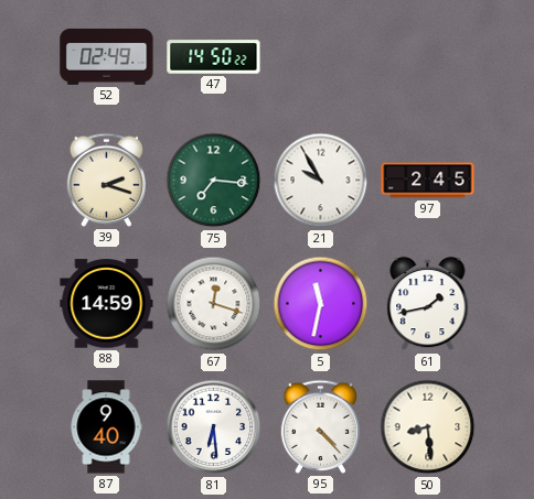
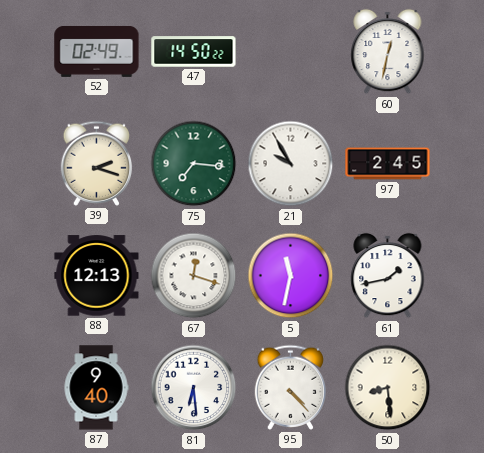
60: none -> 12:32 (388, 52)
88: 14:59 -> 12:13 (97, 276)
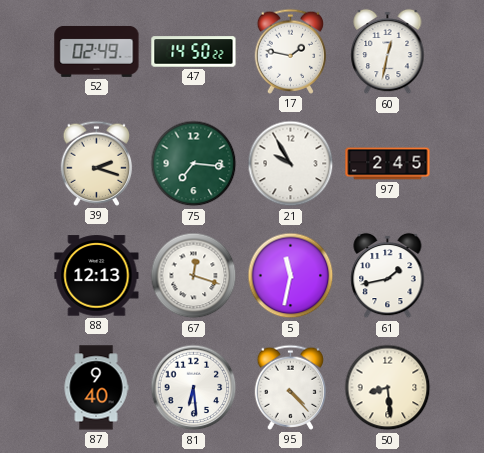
17: none -> 1:47 (291, 51)
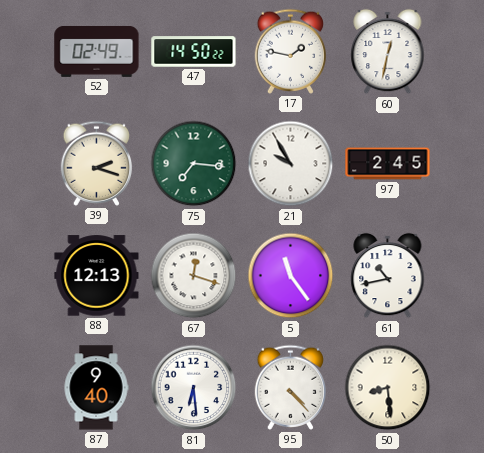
5: 11:32 -> 11:24 (291, 276)
61: 1:43 -> 10:43 (388, 276)
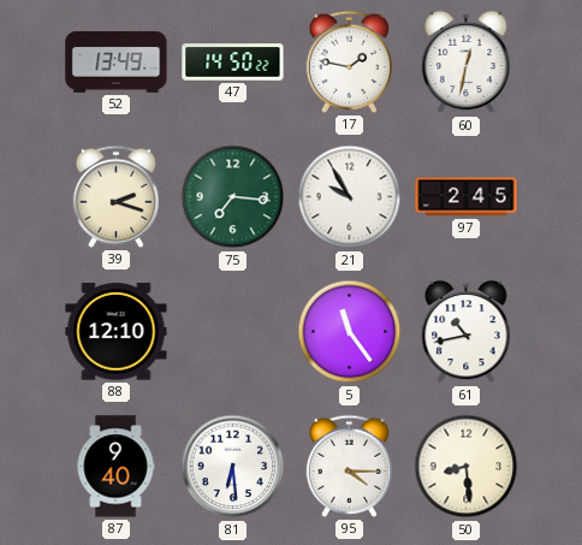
52: 02:49 -> 13:49 (117, 61)
88: 12:13 -> 12:10 (117, 332)
67: 12:18 -> none (194, 276)
95: 4:23 -> 4:15 (350, 466)
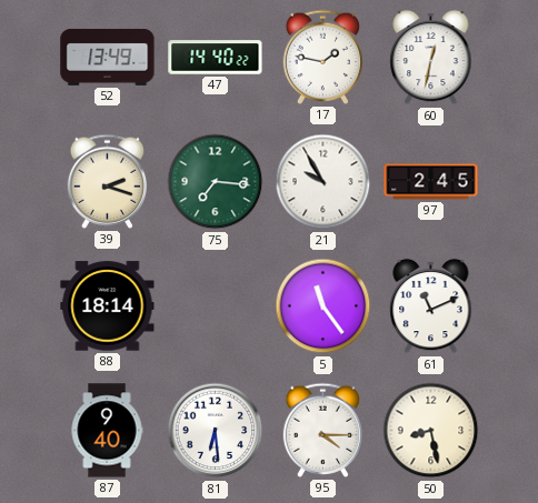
47: 14:50 -> 14:40 (216, 58)
88: 12:10 -> 18:14 (108, 306)
61: 10:43 -> 11:11 (431, 306)
50: 8:29 -> 8:28 (431, 431)
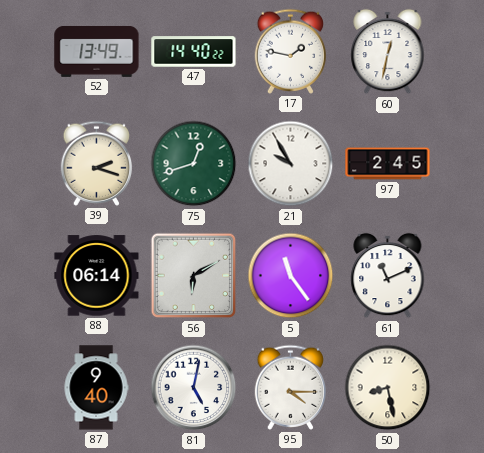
75: 7:16 -> 12:42 (194, 164)
88: 18:14 -> 06:14 (97, 276)
56: none -> 6:10 (194, 276)
81: 6:29 -> 5:02 (194, 388)
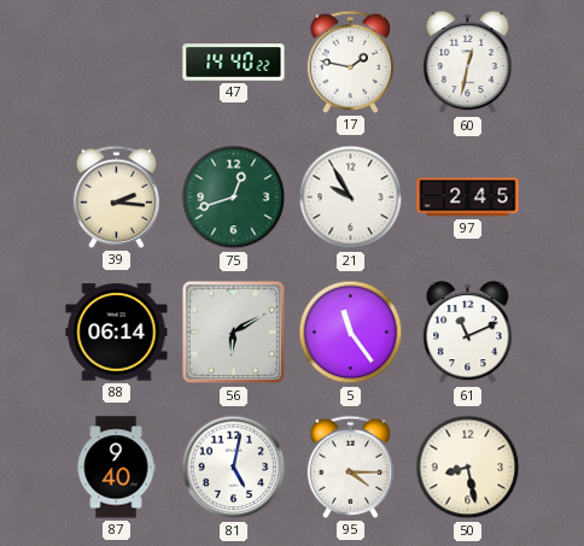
52: 13:49 -> none (97, 51)
39: 2:18 -> 2:16 (117, 196)
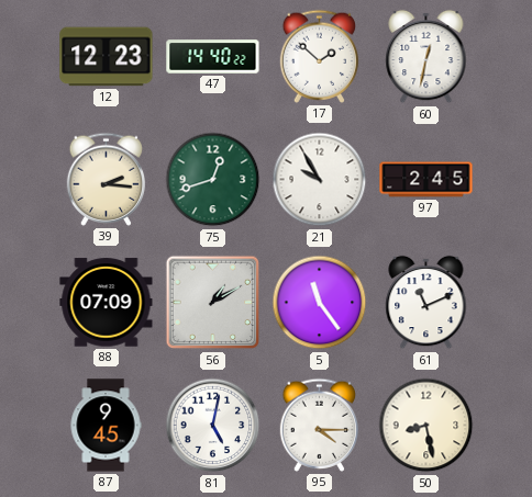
12: none -> 12:23 (107, 57)
17: 1:47 -> 1:52 (320, 56)
88: 06:14 -> 07:09 (107, 303)
56: 6:10 -> 1:10 (213, 303)
87: 9:40 -> 9:45 (106, 426)
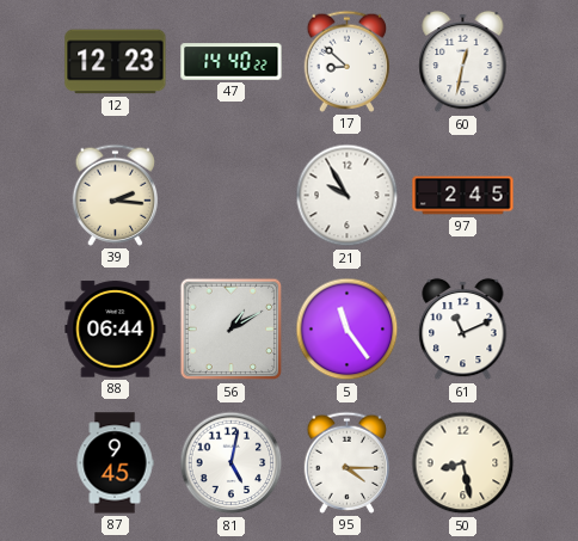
17: 1:52 -> 8:52 (348, 61)
75: 12:42 -> none (213, 180)
88: 07:09 -> 06:44 (116, 330)
